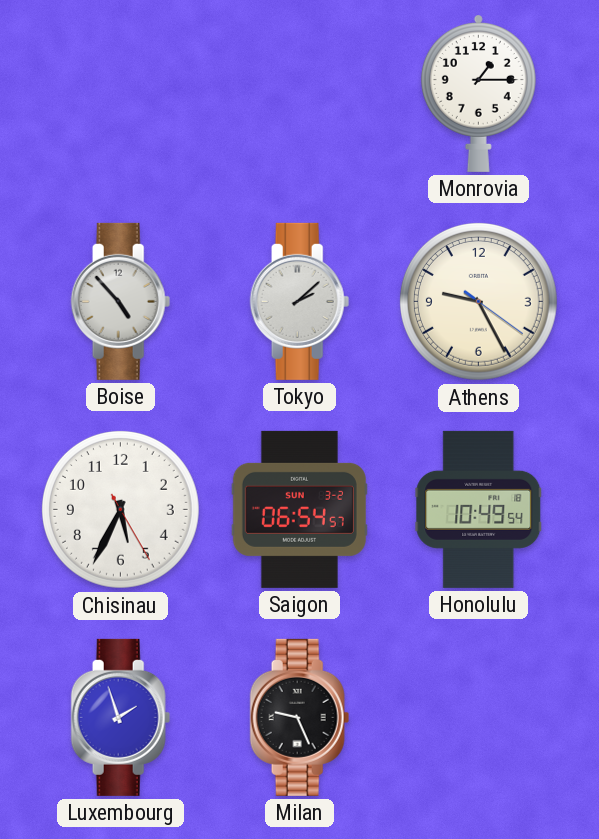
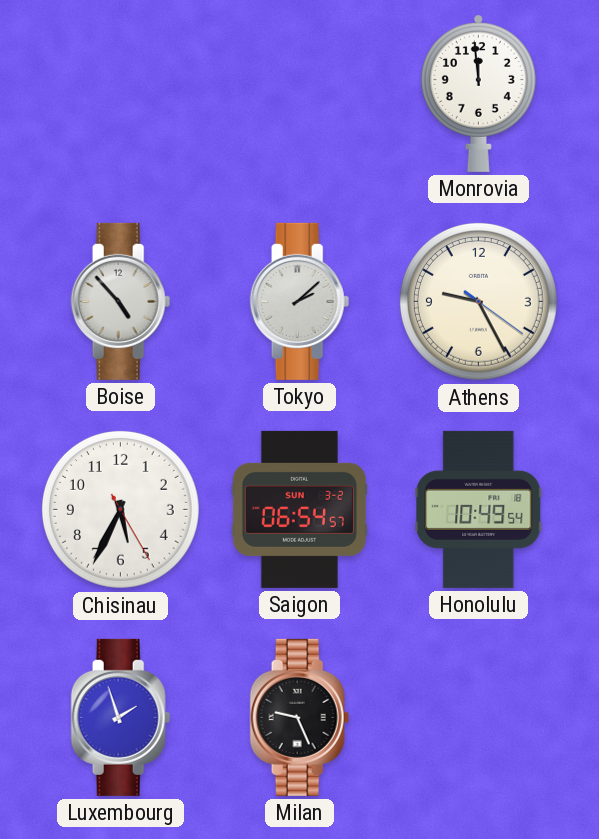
Monrovia: 1:15 -> 11:59 (478, 94)
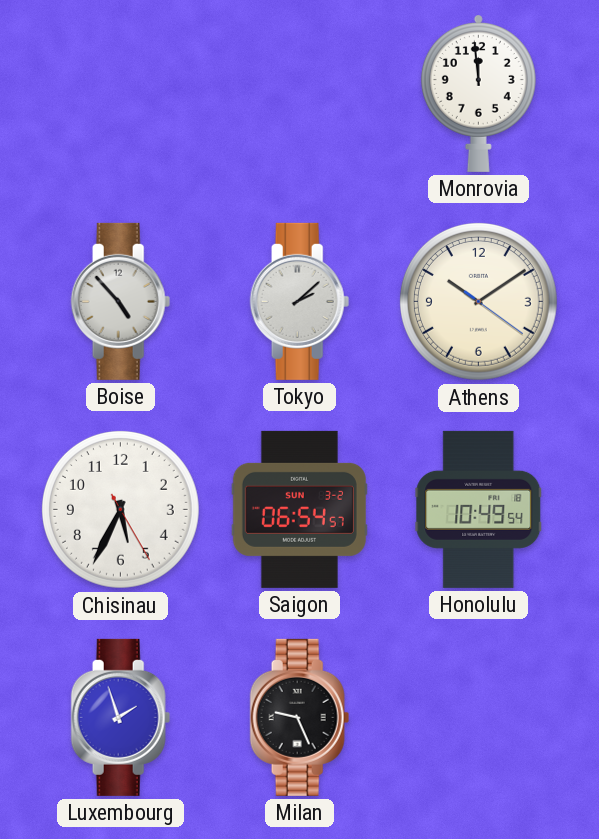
Athens: 9:25 -> 10:09 (478, 301)
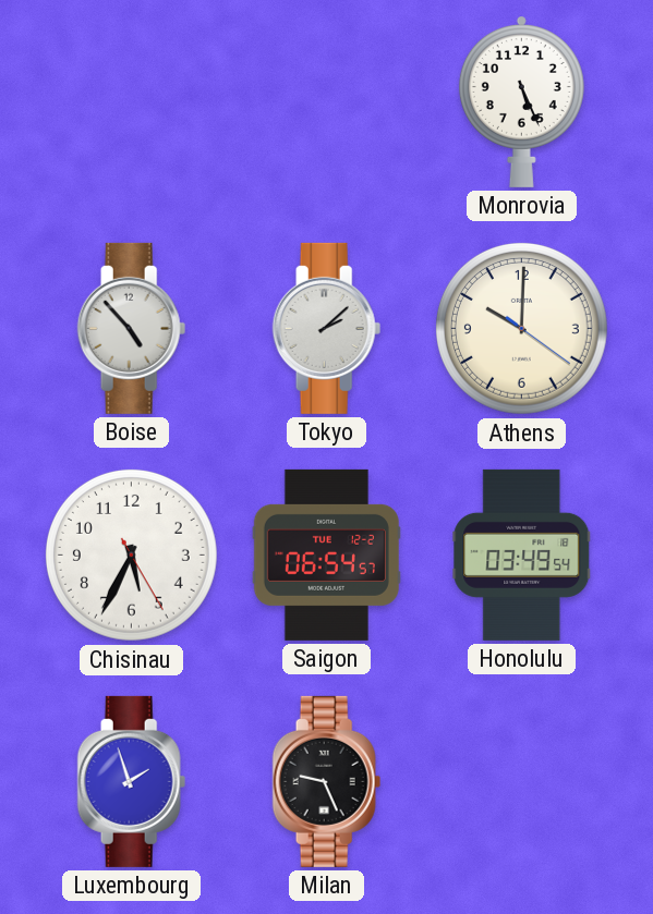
Monrovia: 11:59 -> 5:26 (521, 102)
Athens: 10:09 -> 10:00 (521, 328)
Saigon date: SUN 3-2 -> TUE 12-2 (326, 555)
Honolulu: 10:49 -> 03:49 (522, 555)
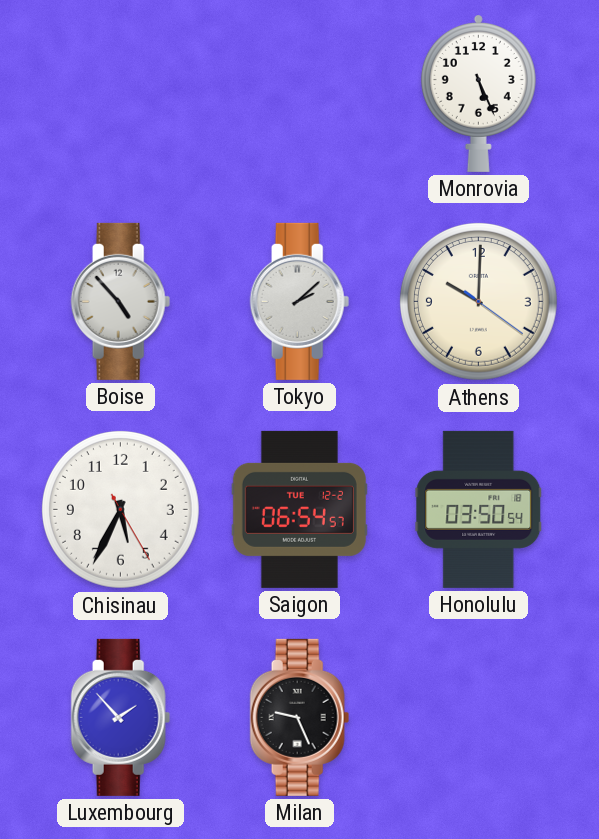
Honolulu: 03:49 -> 03:50 (479, 509)
Luxembourg: 1:57 -> 1:53 (121, 717)
